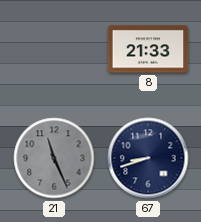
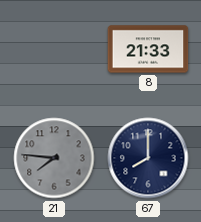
21: 11:26 -> 7:46 (54, 158)
67: 8:42 -> 8:00 (148, 158)
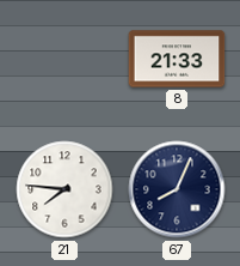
21 dial: grey -> white (64, 189)
67: 8:00 -> 8:04 (177, 189)
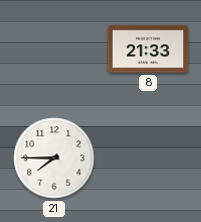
21: 7:46 -> 7:45 (54, 158)
67: 8:04 -> none (177, 189)
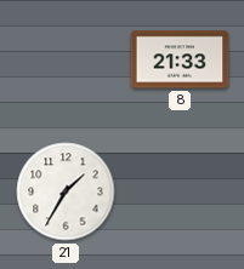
21: 7:45 -> 1:35 (66, 191)
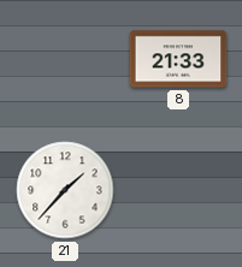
21: 1:35 -> 1:37 (65, 190)
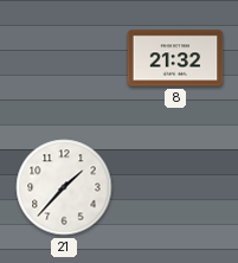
8: 21:33 -> 21:32 (175, 58)
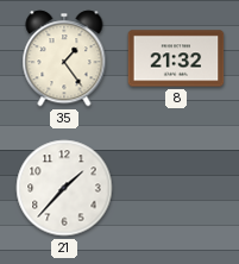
35: none -> 1:24 (64, 58)
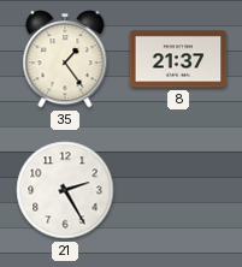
8: 21:32 -> 21:37 (178, 59)
21: 1:37 -> 2:25 (65, 190)
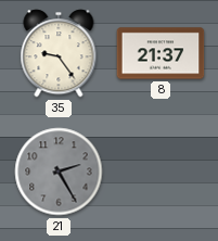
35: 1:24 -> 9:24 (59, 53)
21 dial: white -> grey (59, 172)
